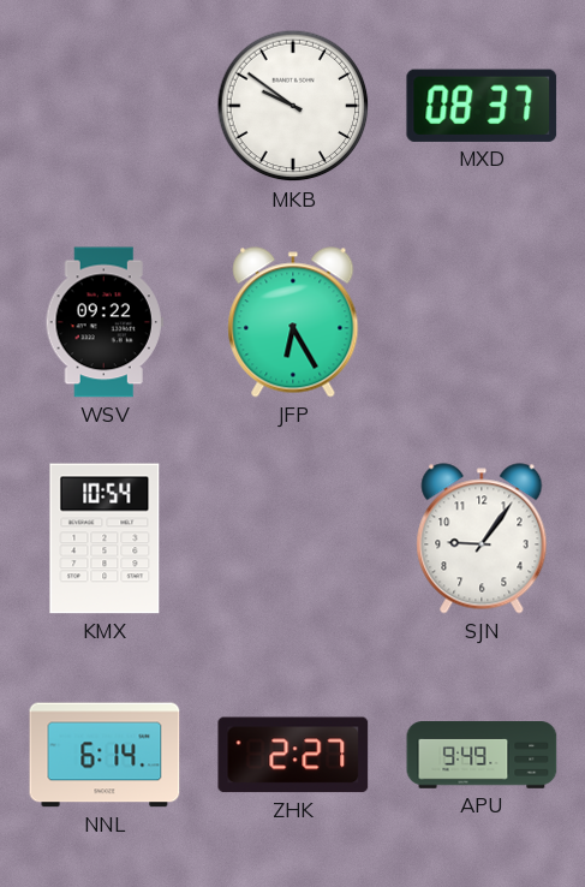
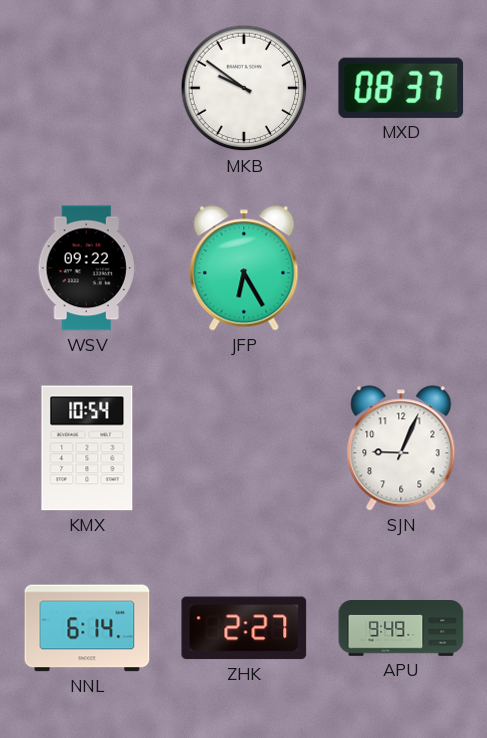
SJN: 9:06 -> 9:04 (401, 448)
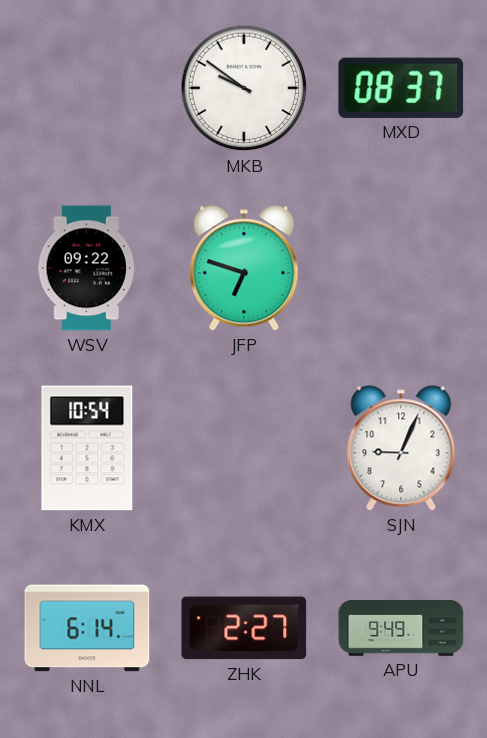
JFP: 6:25 -> 6:48 (244, 268)
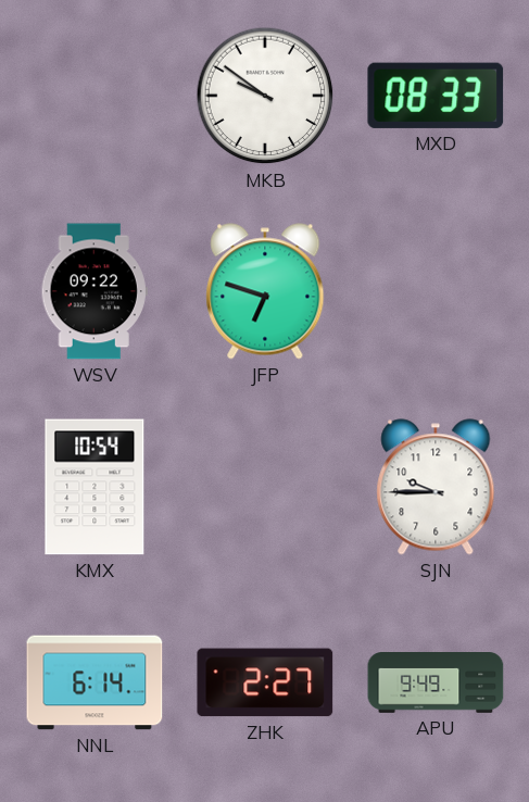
MXD: 08:37 -> 08:33 (436, 96)
SJN: 9:04 -> 9:45 (436, 487)
